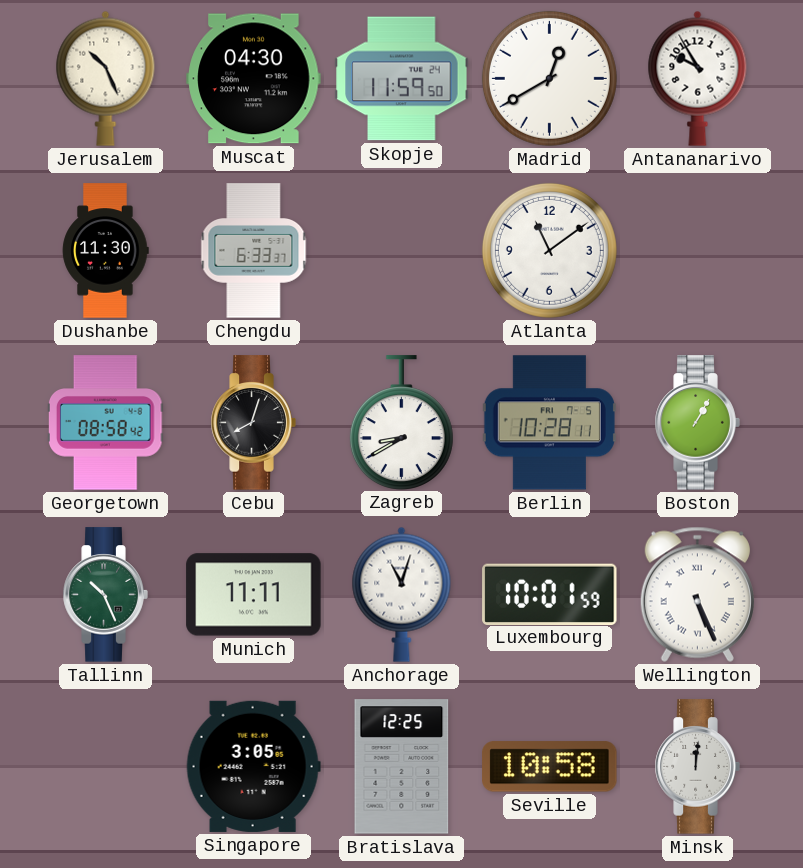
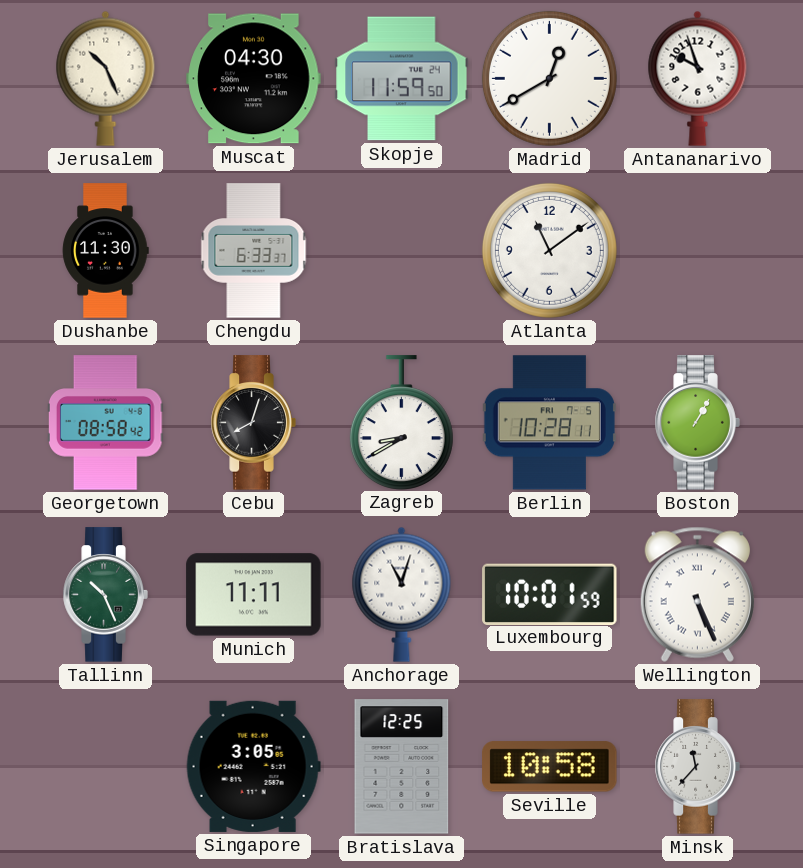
Antananarivo: 9:55 -> 9:57 (698, 78)
Minsk: 12:01 -> 11:37 (697, 767)
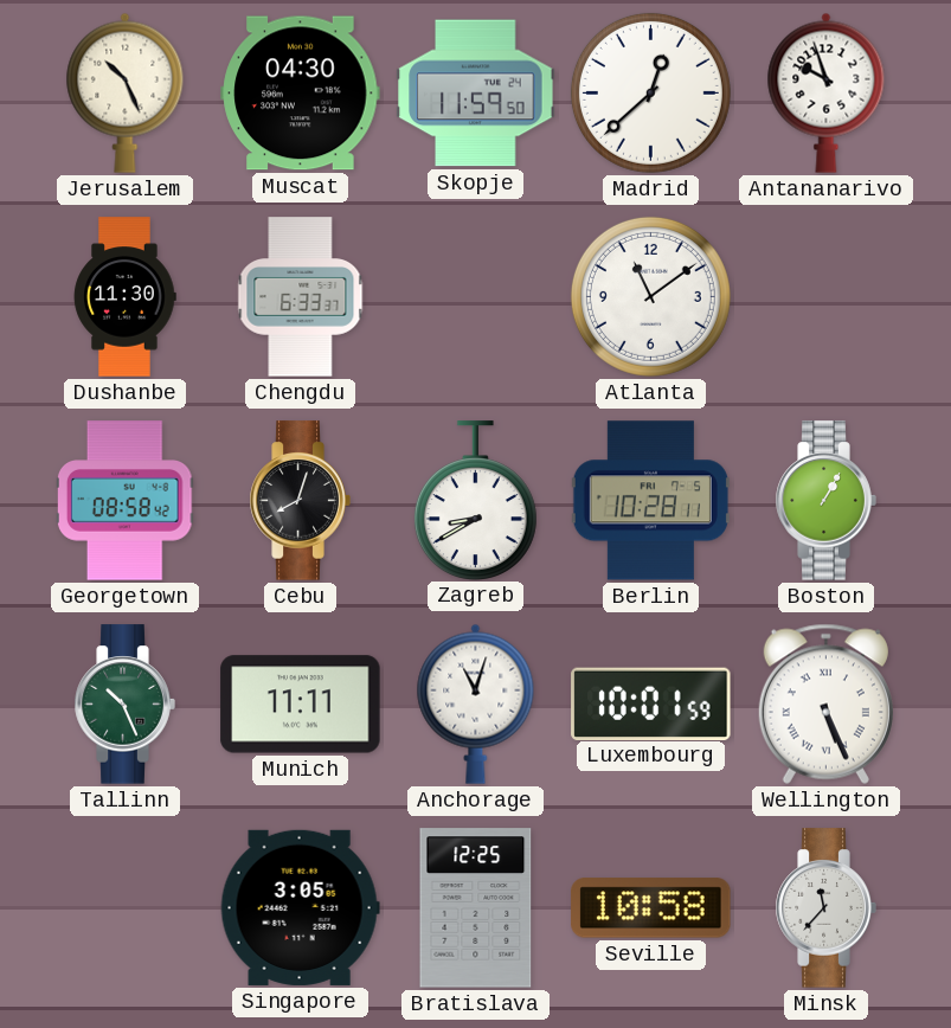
Madrid: 12:40 -> 12:38 (650, 92)
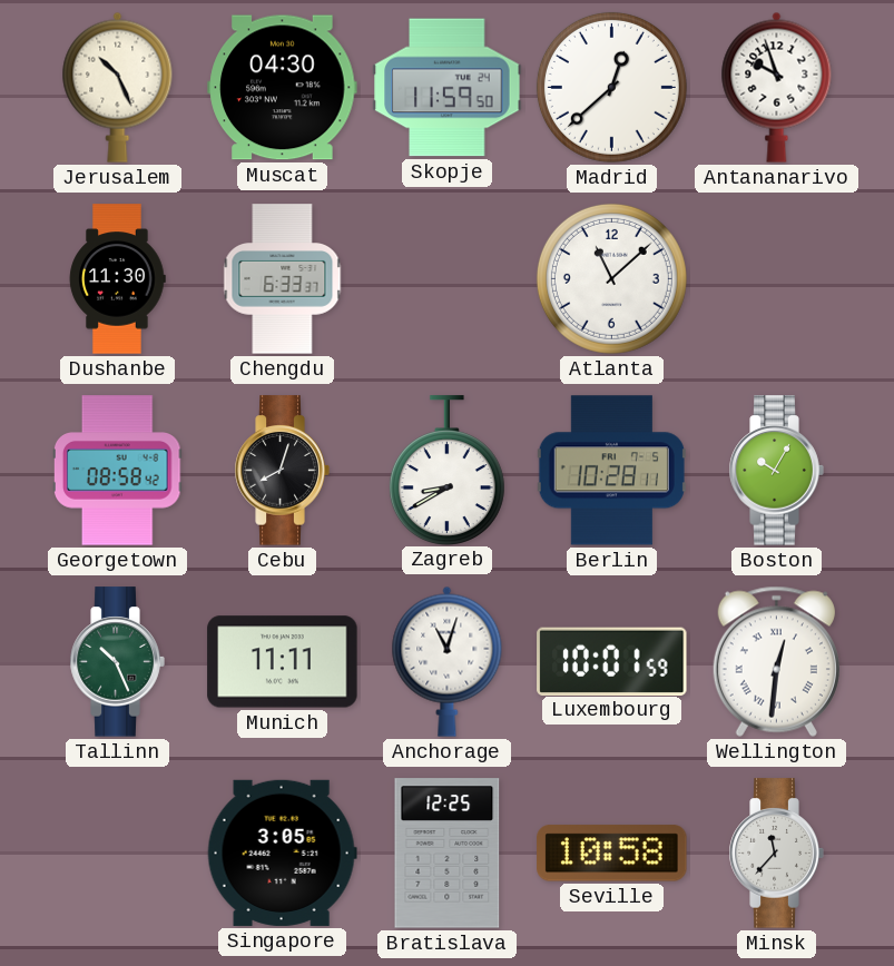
Atlanta: 11:09 -> 11:08 (611, 278)
Boston: 1:05 -> 10:05 (776, 471)
Wellington: 5:26 -> 12:31 (776, 661)
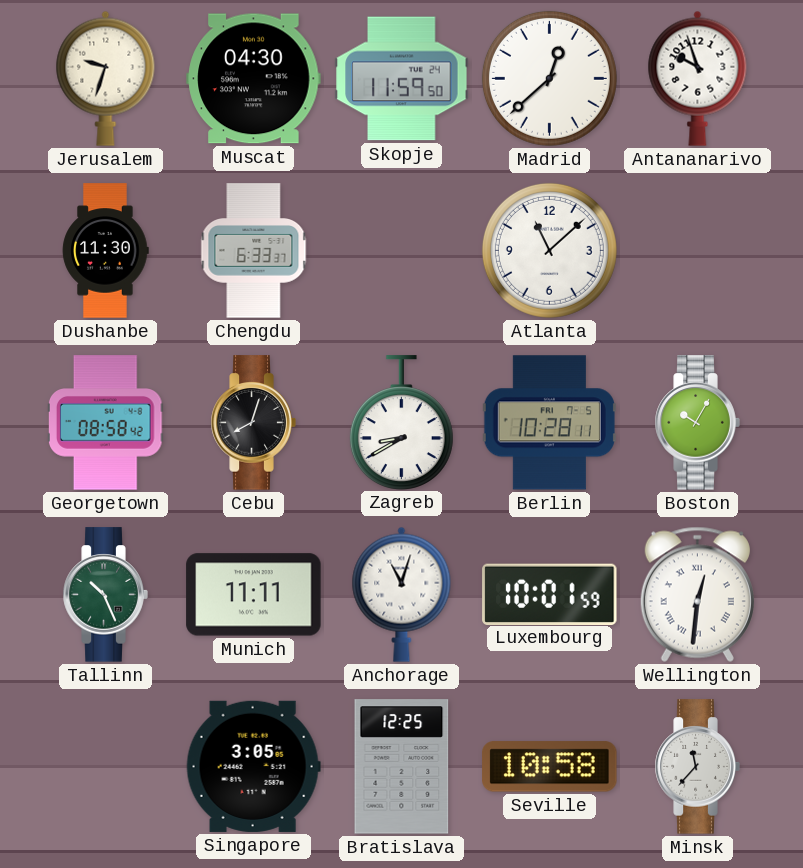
Jerusalem: 10:26 -> 9:33 (106, 78)
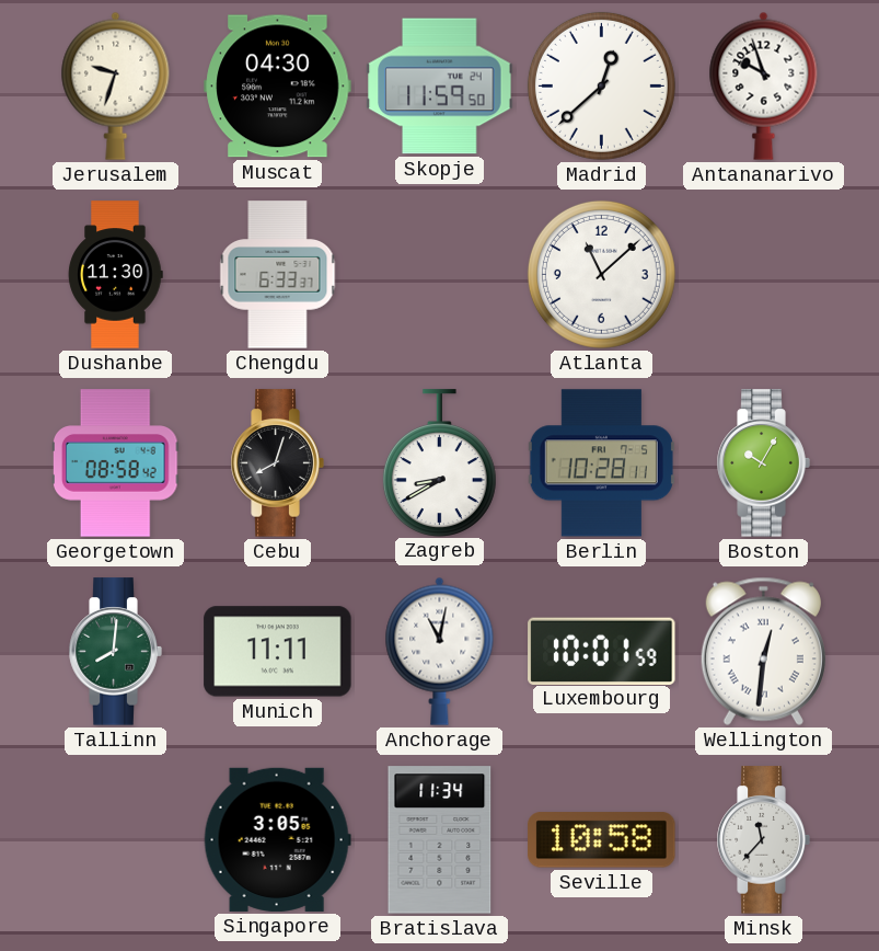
Tallinn: 10:26 -> 8:01 (115, 652)
Anchorage: 11:03 -> 11:02 (440, 651)
Bratislava: 12:25 -> 11:34 (440, 840)
